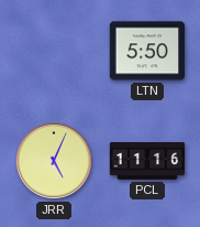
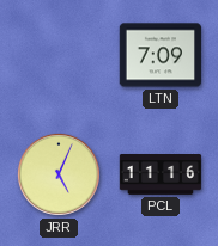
LTN: 5:50 -> 7:09 (159, 55)
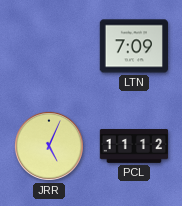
PCL: 11:16 -> 11:12 (134, 147)
